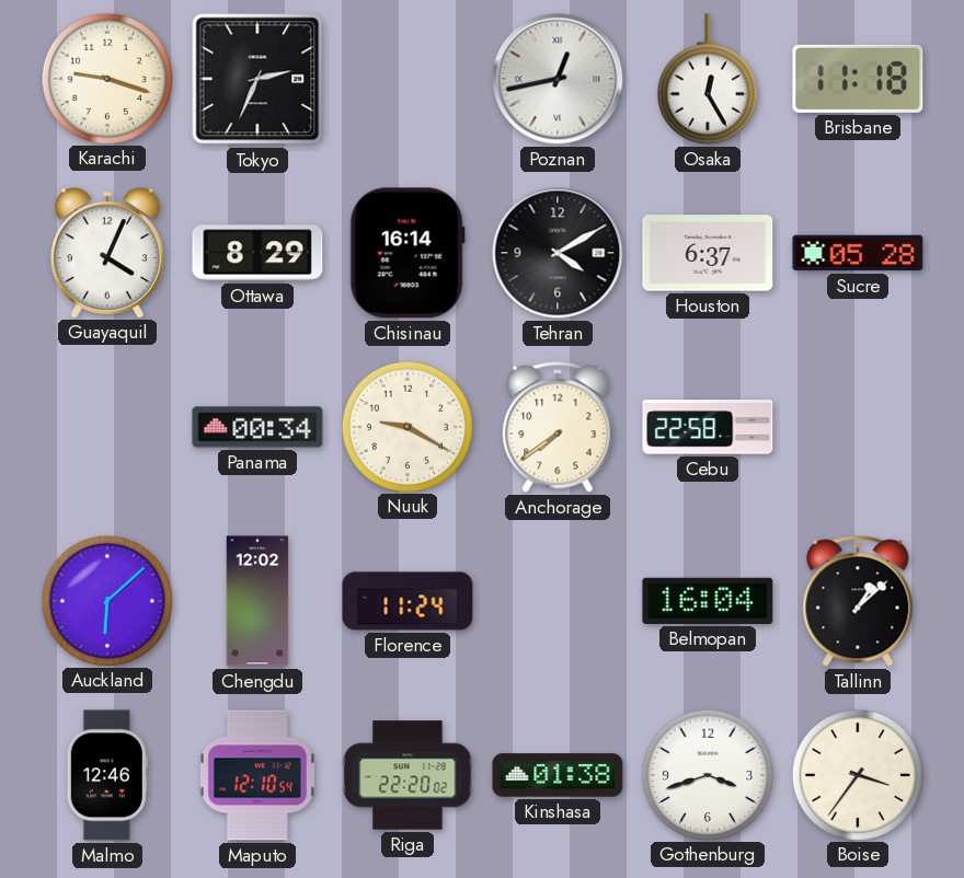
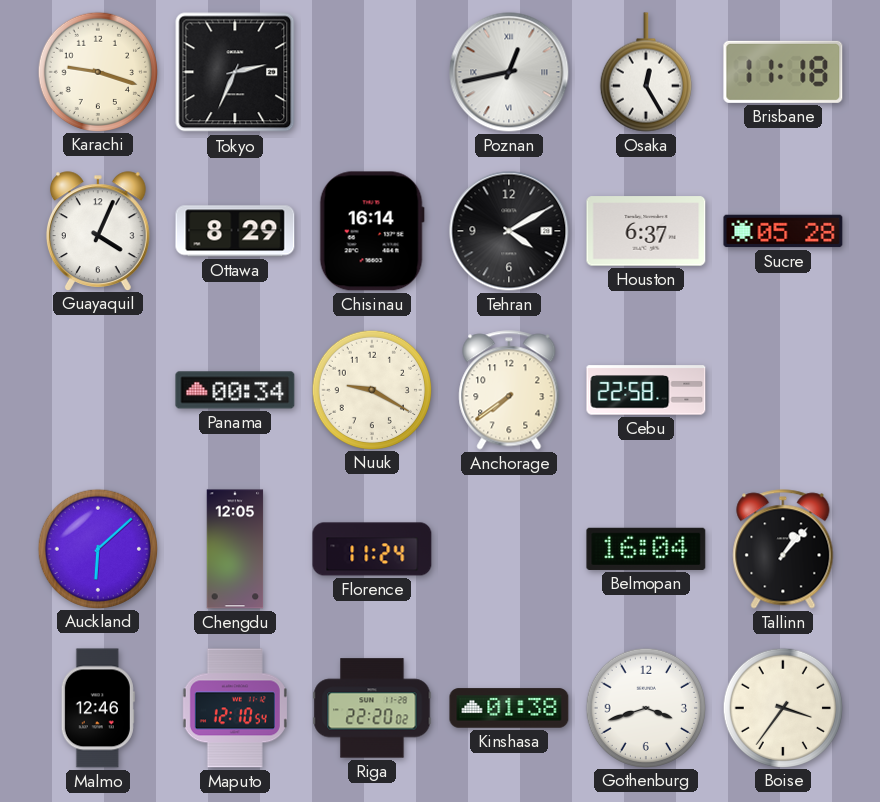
Chengdu: 12:02 -> 12:05 (235, 549)
Tallinn: 1:08 -> 1:07 (783, 549)
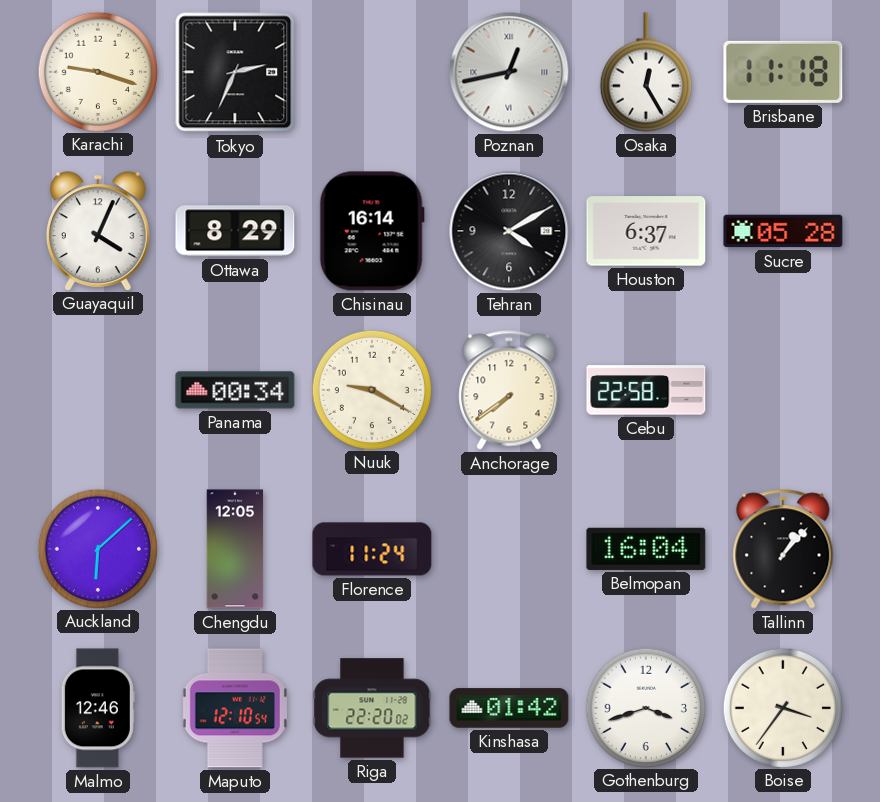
Kinshasa: 01:38 -> 01:42 (509, 708)
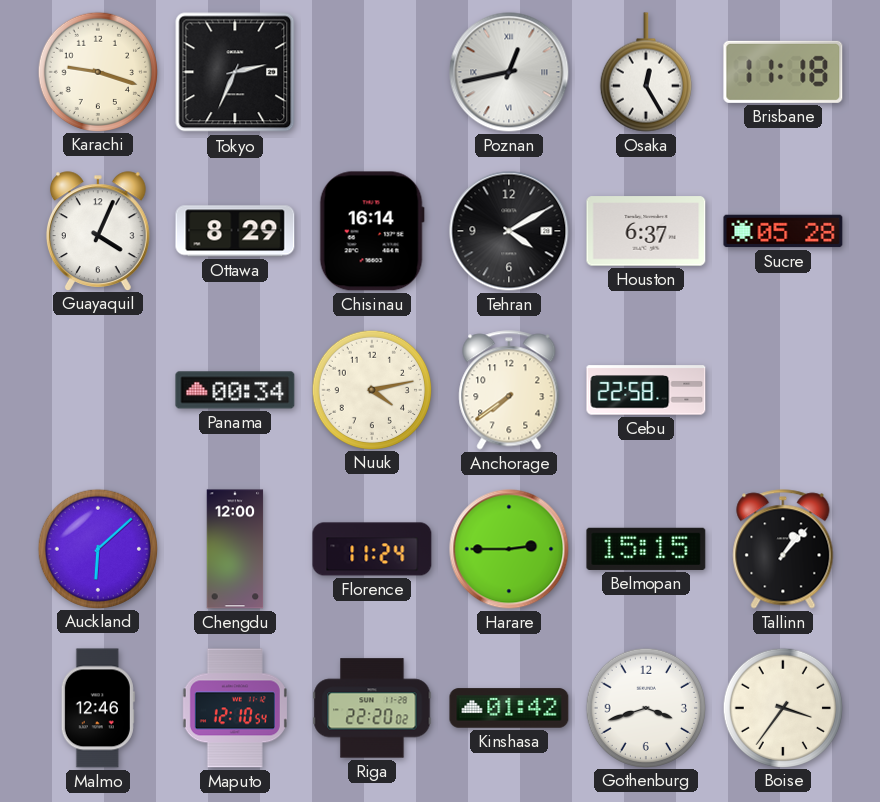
Nuuk: 9:20 -> 4:13 (371, 389)
Chengdu: 12:05 -> 12:00 (235, 549)
Harare: none -> 2:45 (509, 549)
Belmopan: 16:04 -> 15:15 (646, 549)
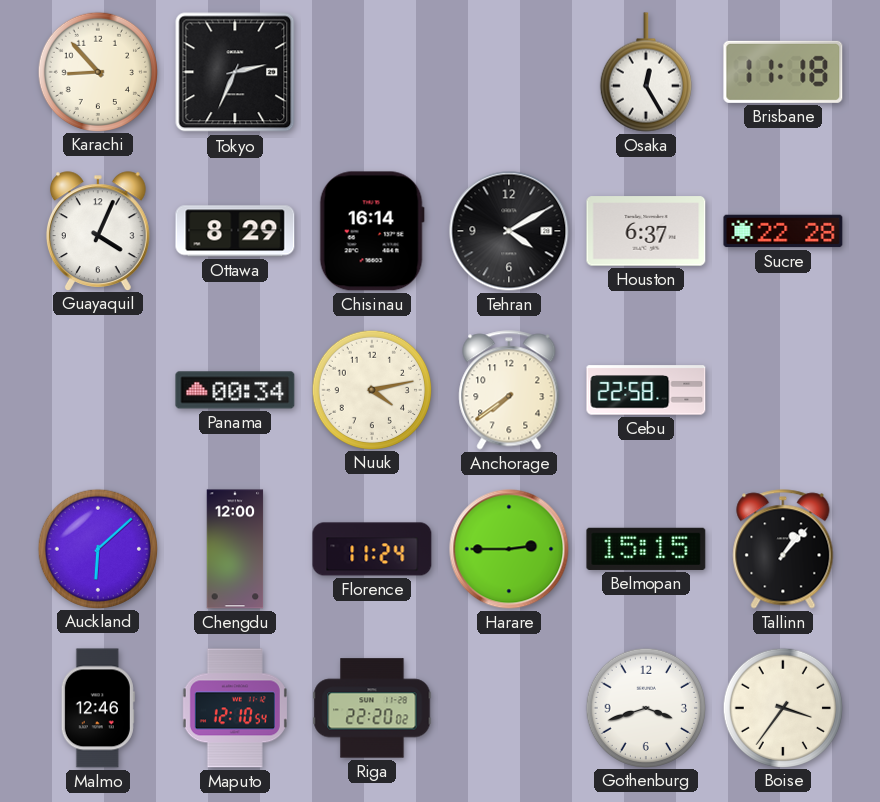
Karachi: 9:18 -> 8:53 (97, 71)
Poznan: 12:43 -> none (509, 72)
Sucre: 05:28 -> 22:28 (783, 231)
Kinshasa: 01:42 -> none (509, 708)
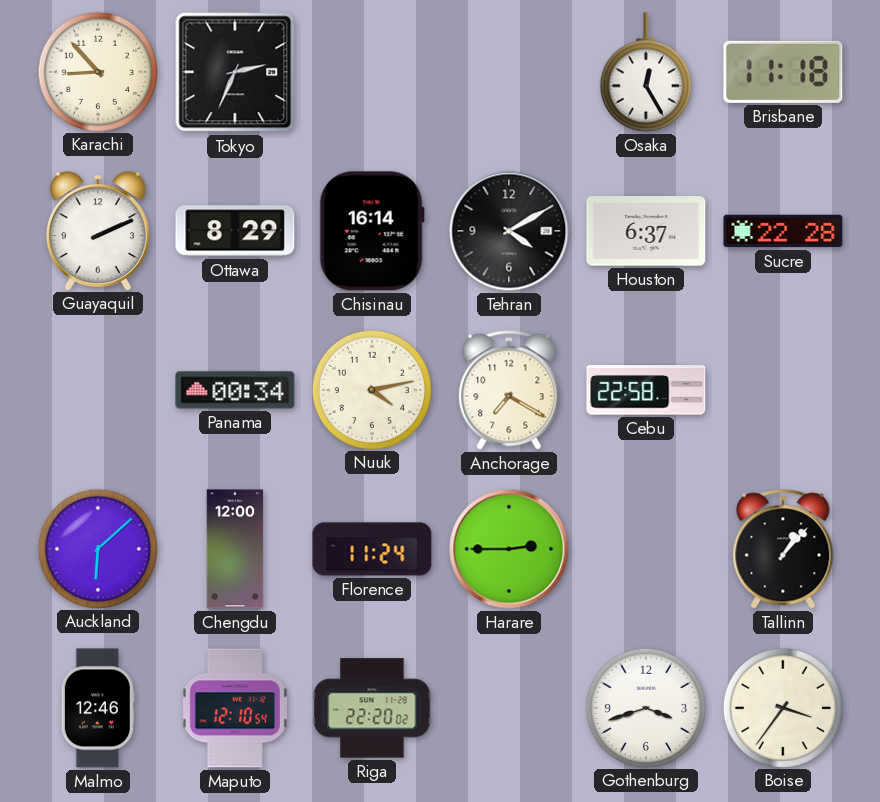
Guayaquil: 4:04 -> 2:11 (98, 231)
Anchorage: 7:39 -> 7:20 (509, 390)
Belmopan: 15:15 -> none (646, 549)
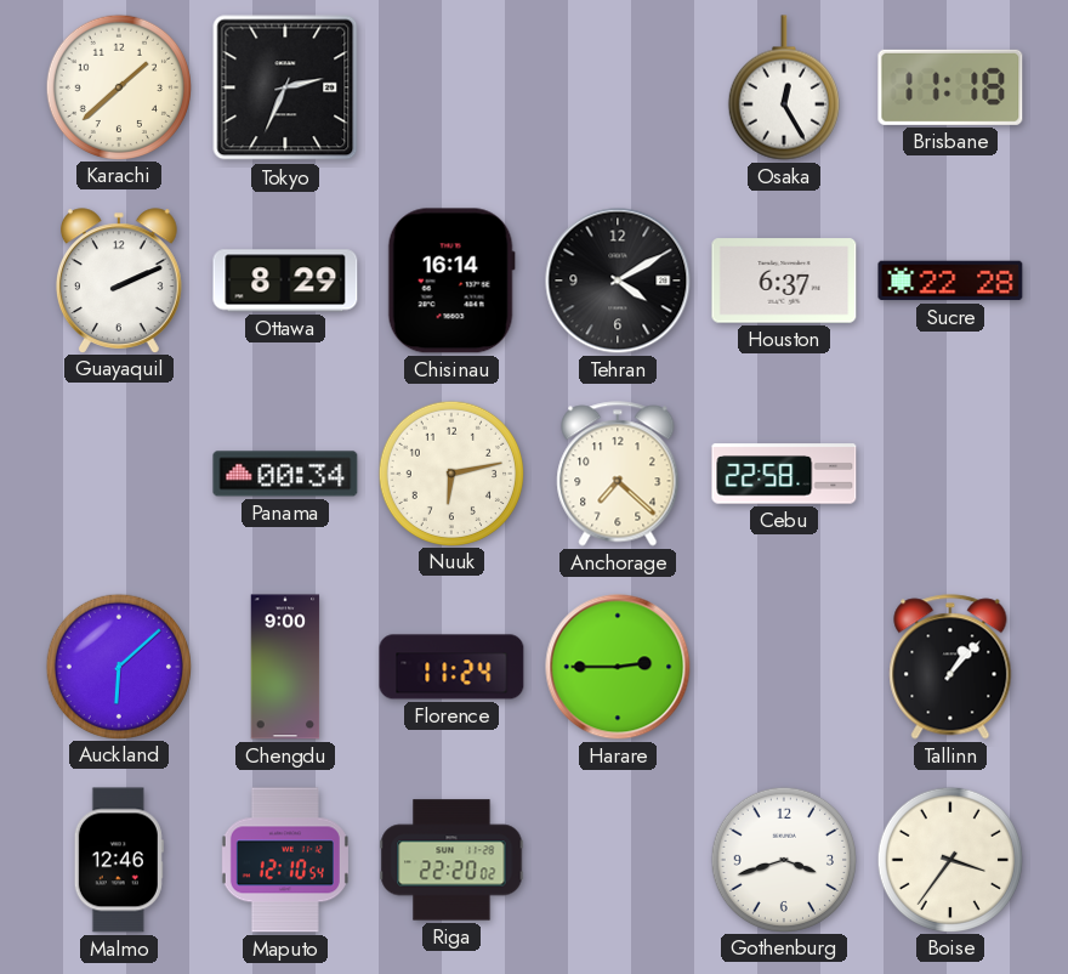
Karachi: 8:53 -> 1:38 (118, 86)
Nuuk: 4:13 -> 6:13 (450, 472)
Anchorage: 7:20 -> 7:22 (618, 474)
Chengdu: 12:00 -> 9:00 (285, 667)
